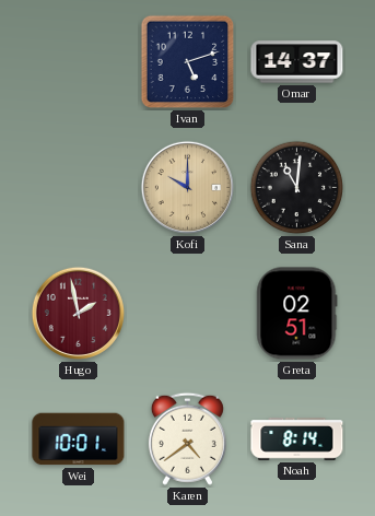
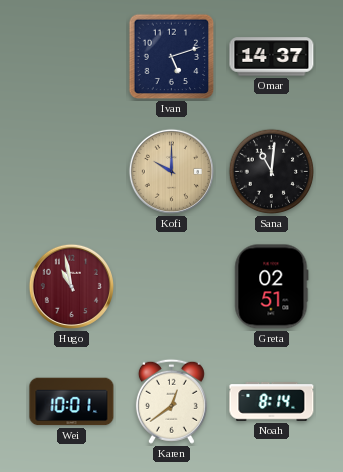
Hugo: 1:58 -> 10:58 (71, 286)
Karen: 4:39 -> 12:39 (171, 401)
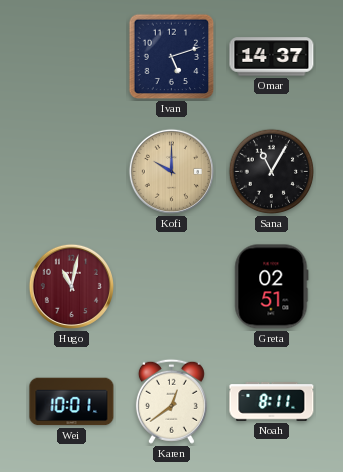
Sana: 11:01 -> 11:05 (272, 172)
Hugo: 10:58 -> 11:02 (71, 286)
Noah: 8:14 -> 8:11 (272, 402)
